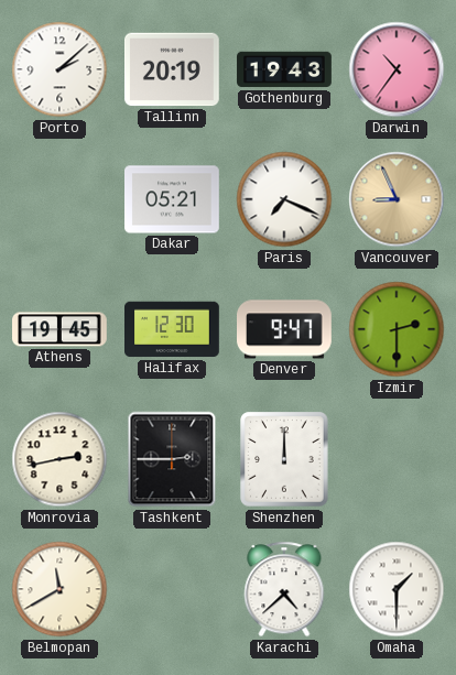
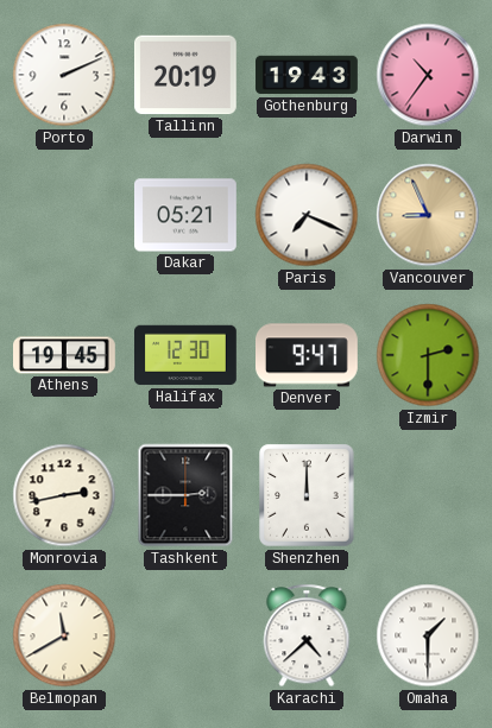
Porto: 2:08 -> 2:11 (64, 75)
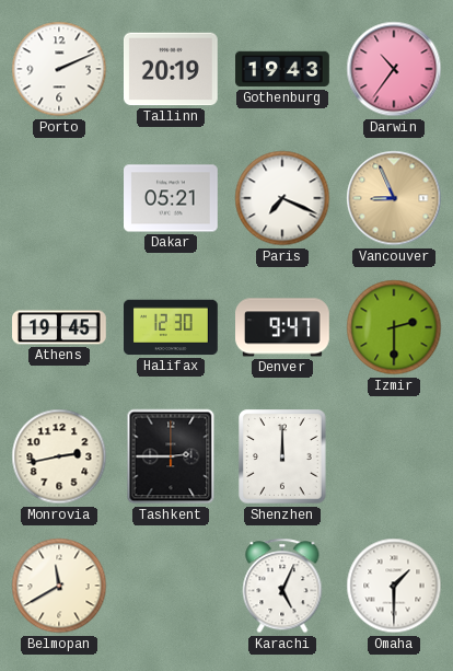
Karachi: 4:38 -> 5:04 (282, 586)
